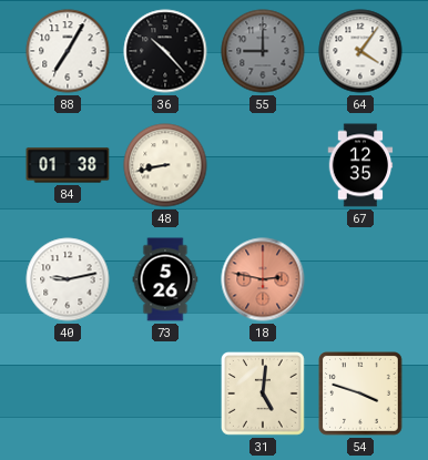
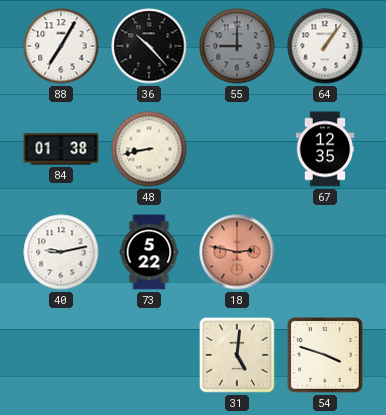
64: 4:06 -> 1:06 (325, 46)
73: 5:26 -> 5:22 (149, 252)
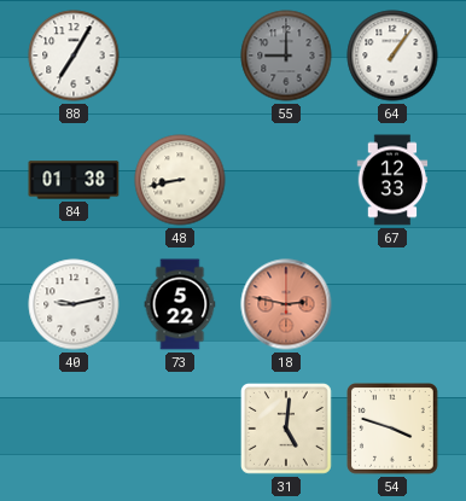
36: 10:23 -> none (149, 46)
67: 12:35 -> 12:33 (392, 180)
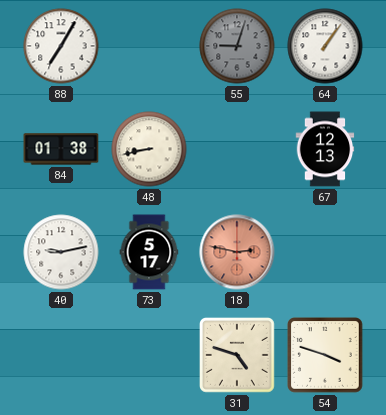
55: 9:00 -> 9:03 (237, 46)
67: 12:33 -> 12:13 (325, 149)
73: 5:22 -> 5:17 (149, 252)
31: 5:01 -> 4:48 (238, 356)
